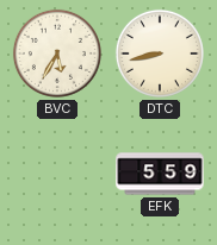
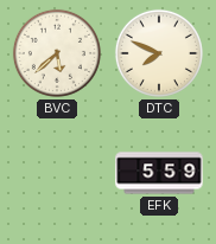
BVC: 5:35 -> 5:38 (57, 53)
DTC: 8:43 -> 7:49 (159, 53)
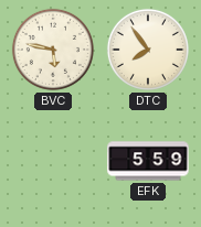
BVC: 5:38 -> 5:47 (53, 50)
DTC: 7:49 -> 7:54 (148, 50)
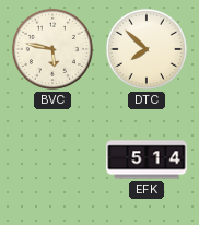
DTC: 7:54 -> 7:52 (147, 49)
EFK: 5:59 -> 5:14 (147, 159)
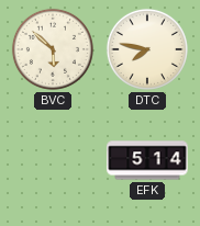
BVC: 5:47 -> 5:52 (53, 49)
DTC: 7:52 -> 7:47 (147, 49)
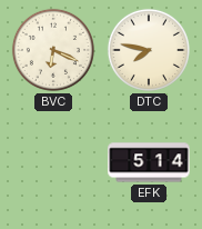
BVC: 5:52 -> 6:19 (53, 50)
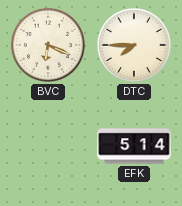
DTC: 7:47 -> 7:45 (134, 45)
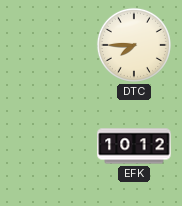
BVC: 6:19 -> none (48, 45)
EFK: 5:14 -> 10:12 (134, 146)
